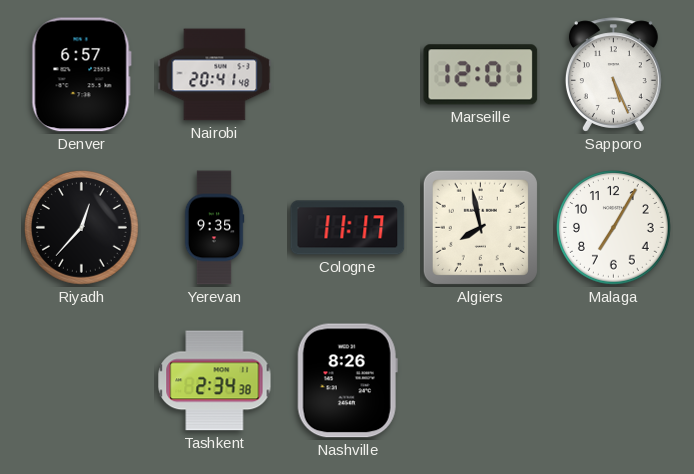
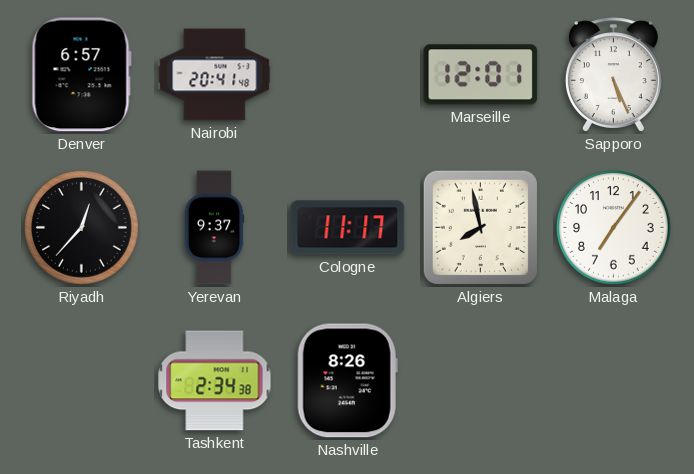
Yerevan: 9:35 -> 9:37 (214, 228)
Malaga: 7:05 -> 7:06 (614, 228)
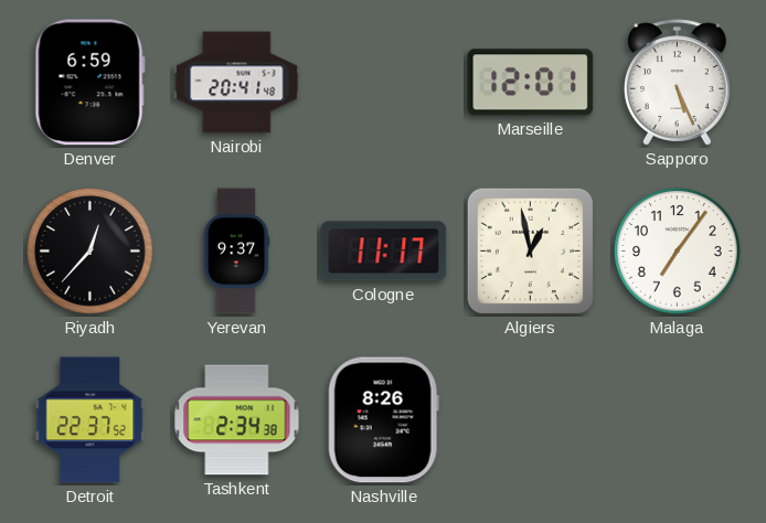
Denver: 6:57 -> 6:59 (89, 83)
Algiers: 7:58 -> 12:58 (530, 250)
Detroit: none -> 22:37 (91, 420)
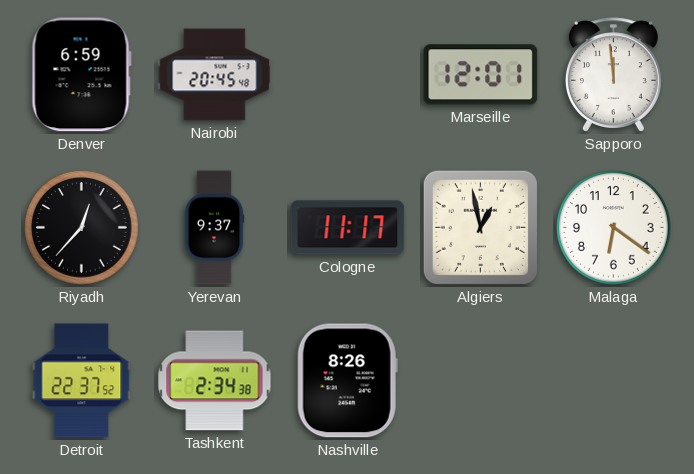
Nairobi: 20:41 -> 20:45 (215, 75)
Sapporo: 5:26 -> 11:59 (613, 75)
Malaga: 7:06 -> 6:21 (614, 228)
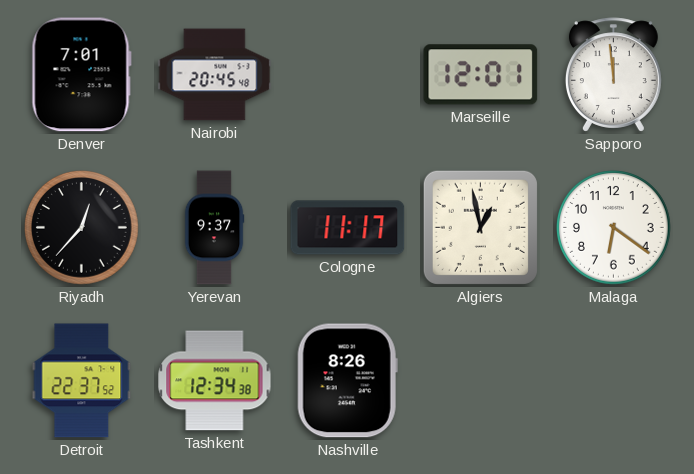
Denver: 6:59 -> 7:01 (81, 75)
Tashkent: 2:34 -> 12:34 (215, 381)
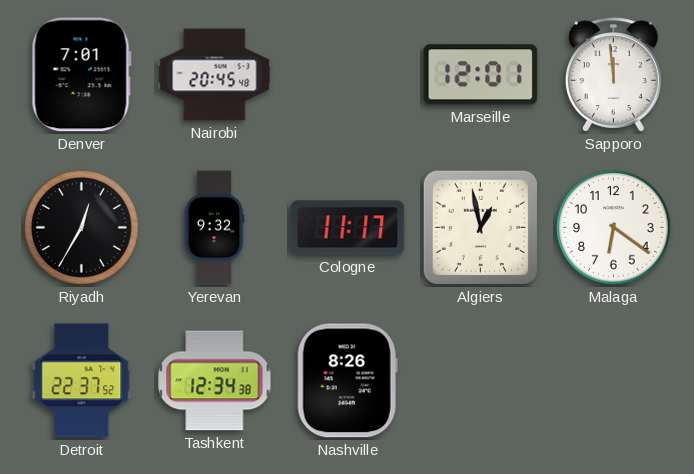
Riyadh: 12:37 -> 12:35 (82, 228)
Yerevan: 9:37 -> 9:32 (214, 228)
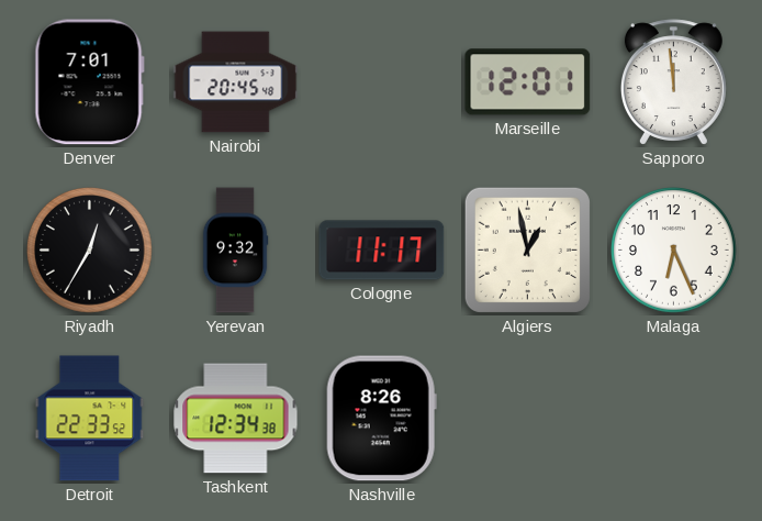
Malaga: 6:21 -> 6:26 (674, 251)
Detroit: 22:37 -> 22:33 (90, 419)
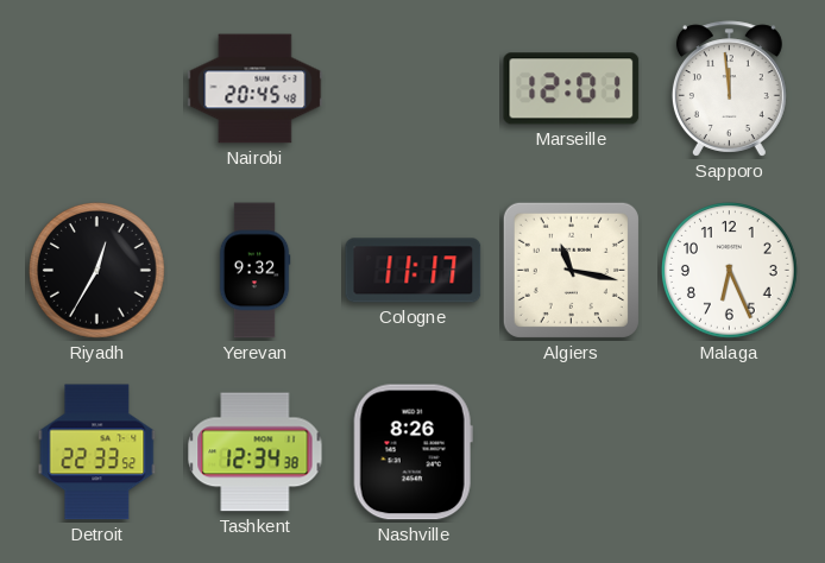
Denver: 7:01 -> none (89, 82)
Algiers: 12:58 -> 11:17 (571, 270)
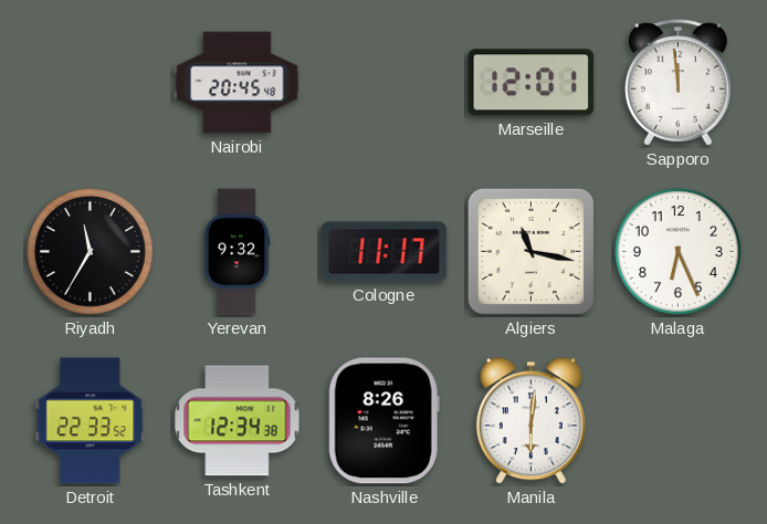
Riyadh: 12:35 -> 11:35 (91, 252)
Manila: none -> 6:01 (530, 421)
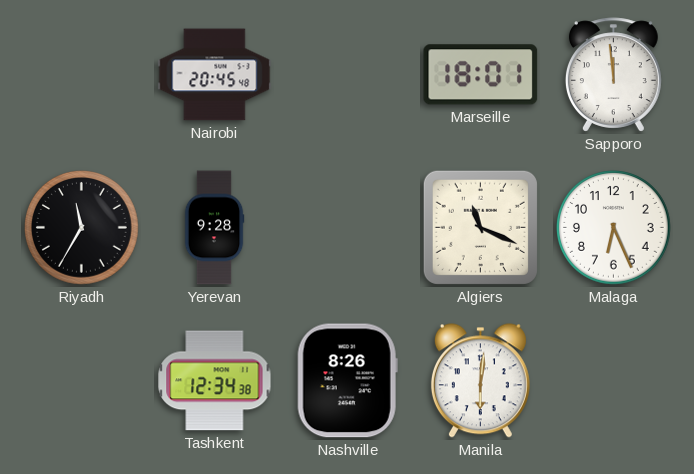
Marseille: 12:01 -> 18:01 (481, 75)
Yerevan: 9:32 -> 9:28 (214, 228)
Cologne: 11:17 -> none (385, 252)
Algiers: 11:17 -> 11:19 (480, 227)
Detroit: 22:33 -> none (91, 421)
